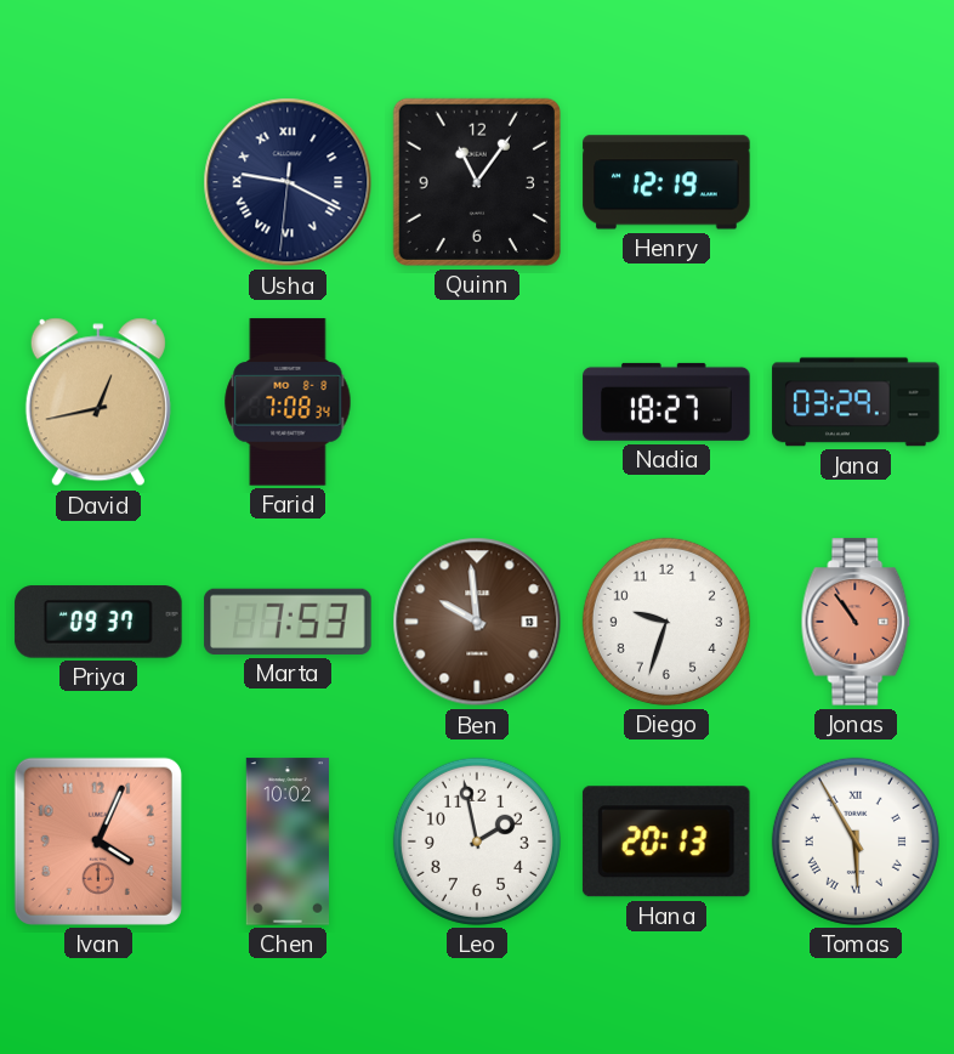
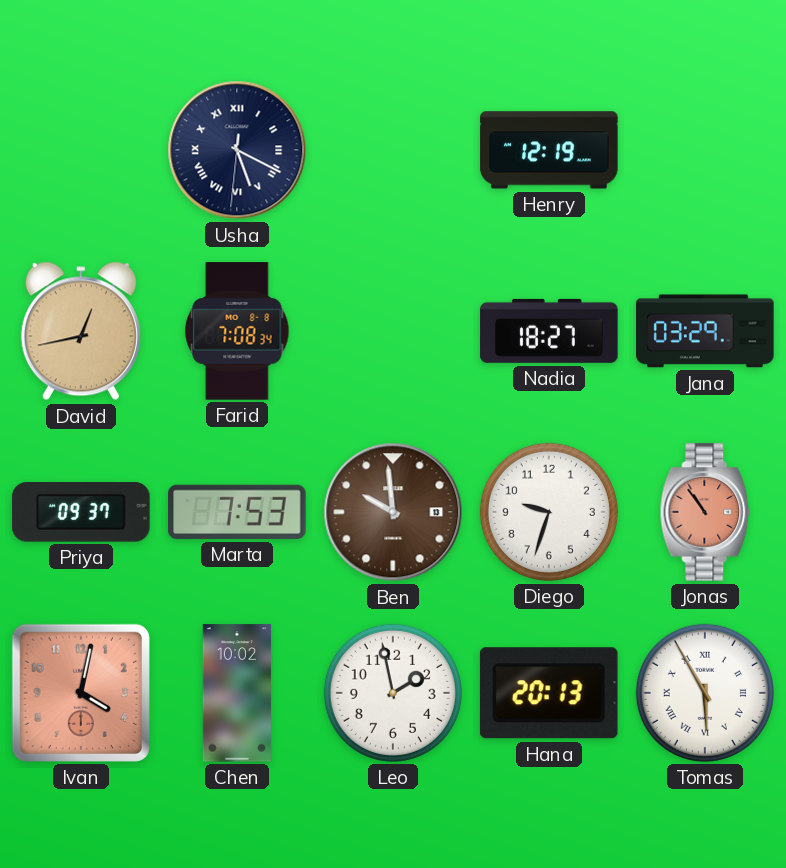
Usha: 9:19 -> 5:19 (237, 150)
Quinn: 11:06 -> none (477, 182)
Ivan: 4:04 -> 4:02 (81, 693)
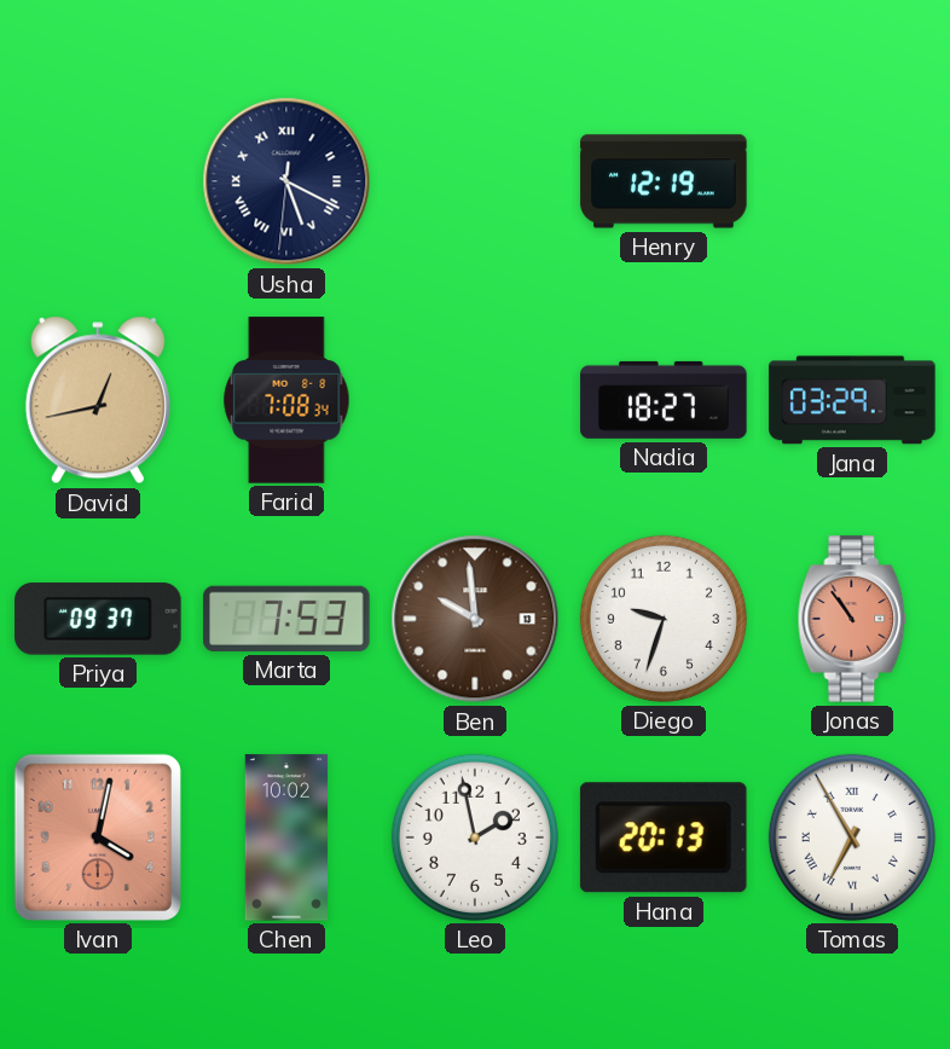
Tomas: 5:55 -> 6:55 (852, 838)
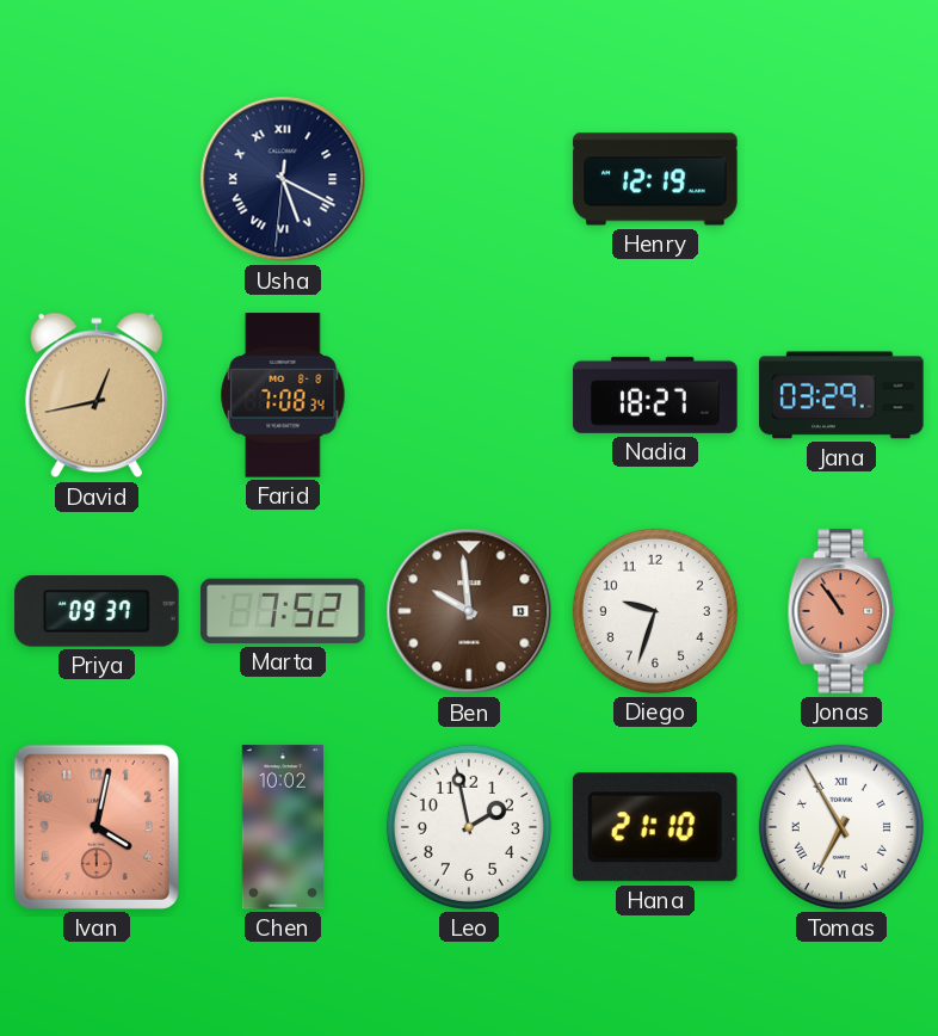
Marta: 7:53 -> 7:52 (283, 611)
Hana: 20:13 -> 21:10 (655, 827)
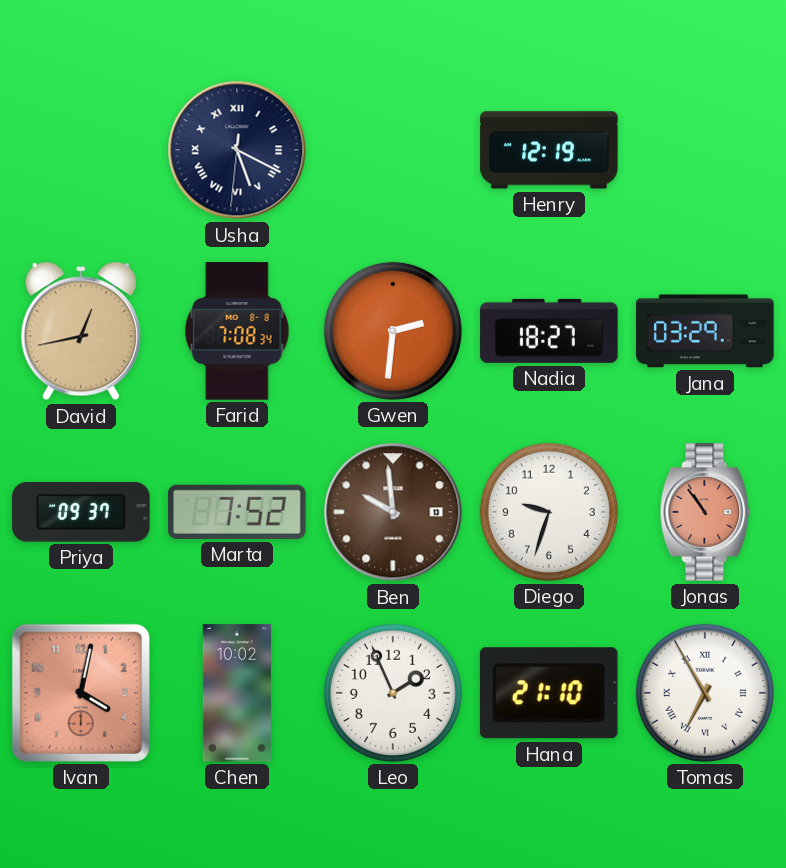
Gwen: none -> 2:31 (393, 331)
Leo: 1:58 -> 1:56 (393, 693)
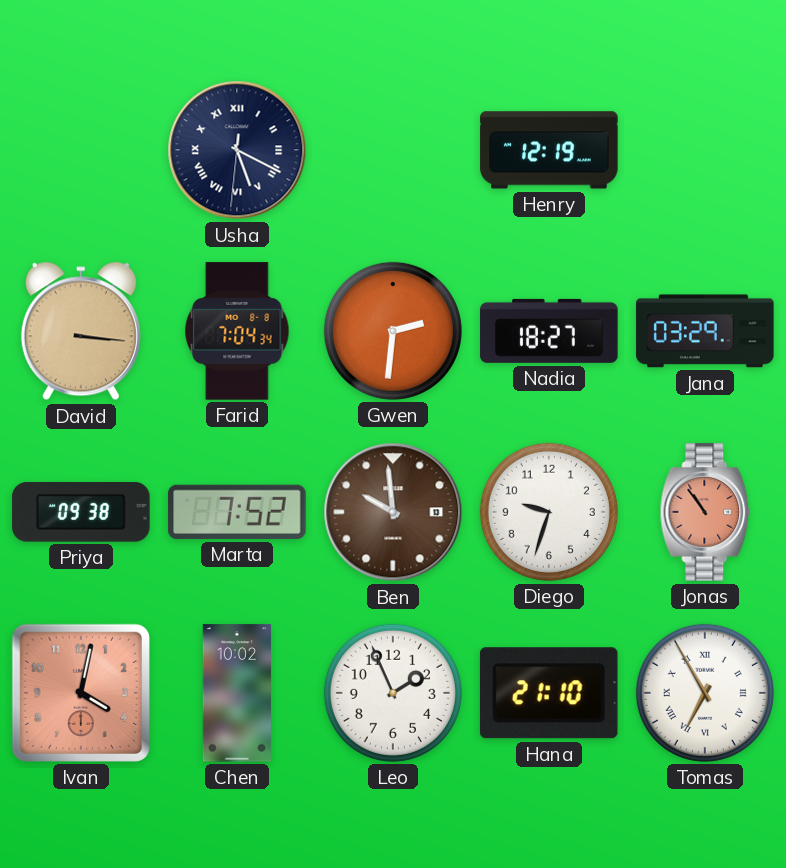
David: 12:43 -> 3:16 (81, 331)
Farid: 7:08 -> 7:04 (237, 331)
Priya: 09:37 -> 09:38 (81, 512)
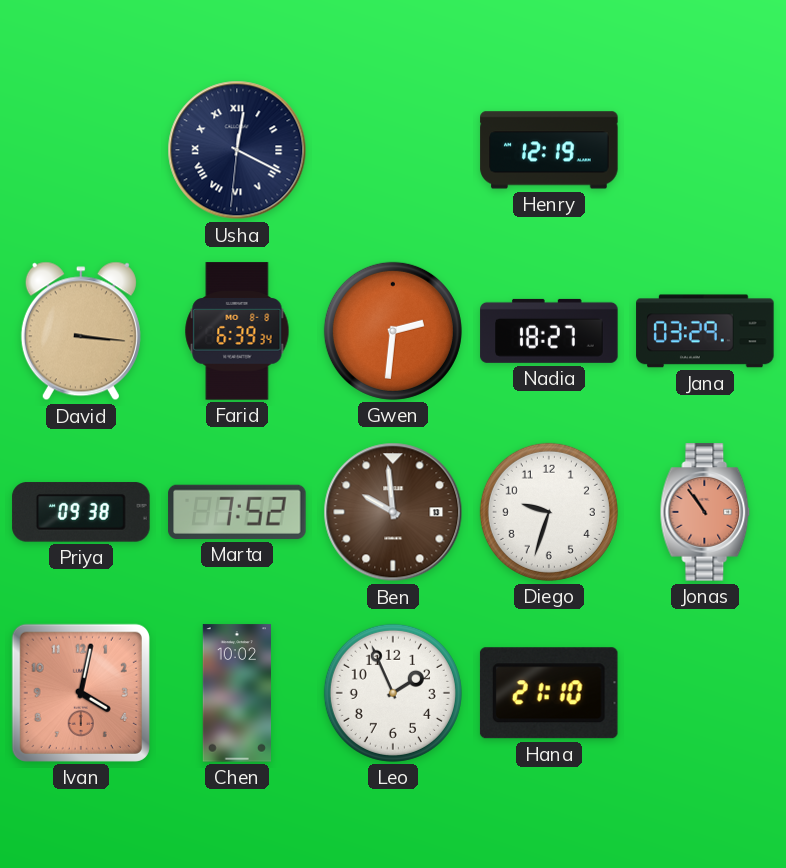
Usha: 5:19 -> 12:19 (237, 150)
Farid: 7:04 -> 6:39 (237, 331)
Tomas: 6:55 -> none (705, 693)
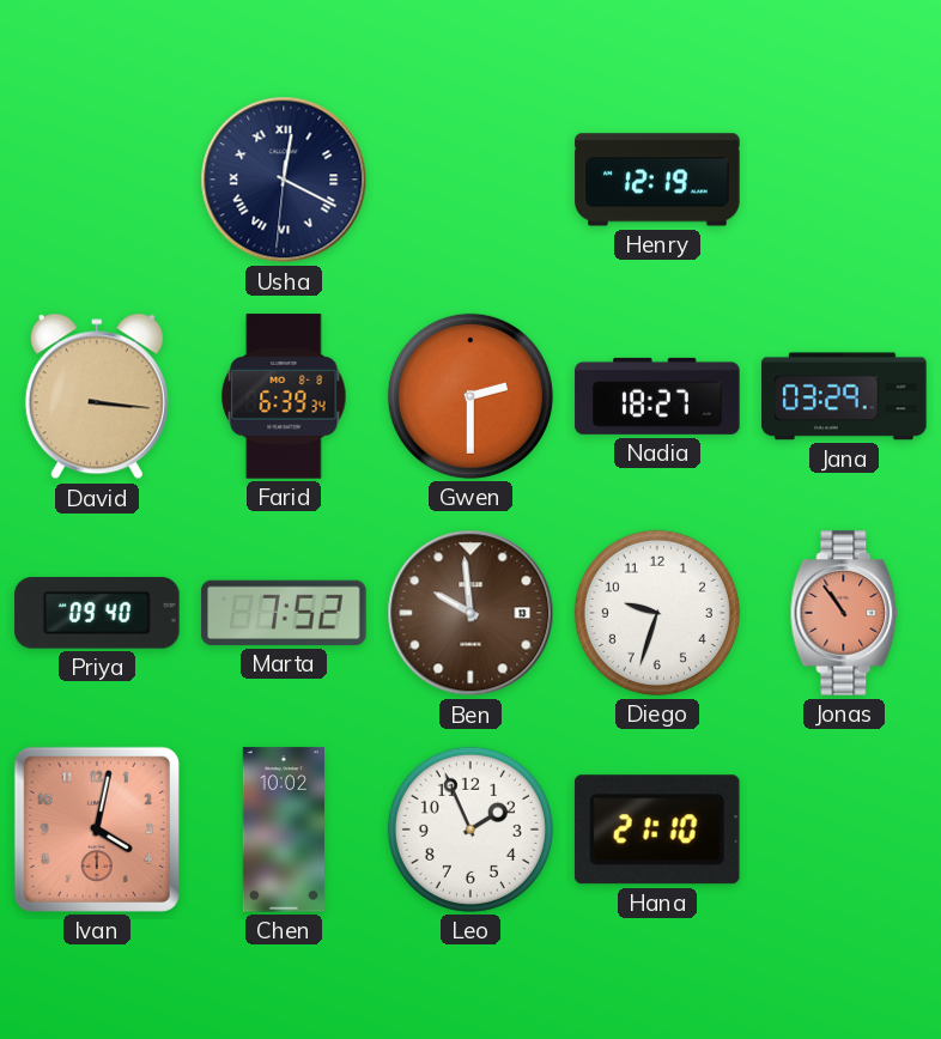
Gwen: 2:31 -> 2:30 (470, 396)
Priya: 09:38 -> 09:40 (97, 613)
